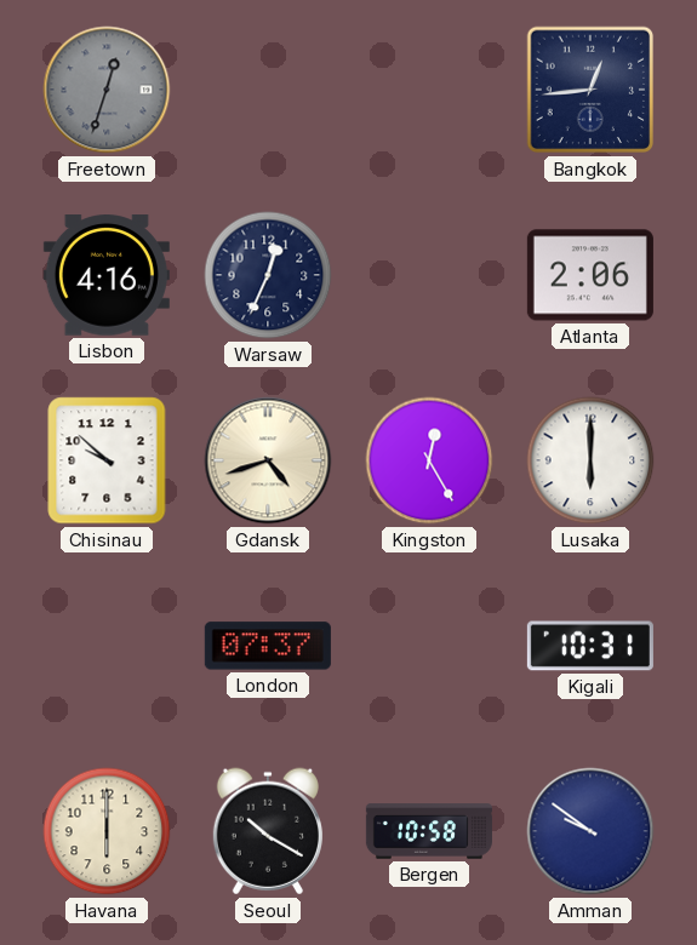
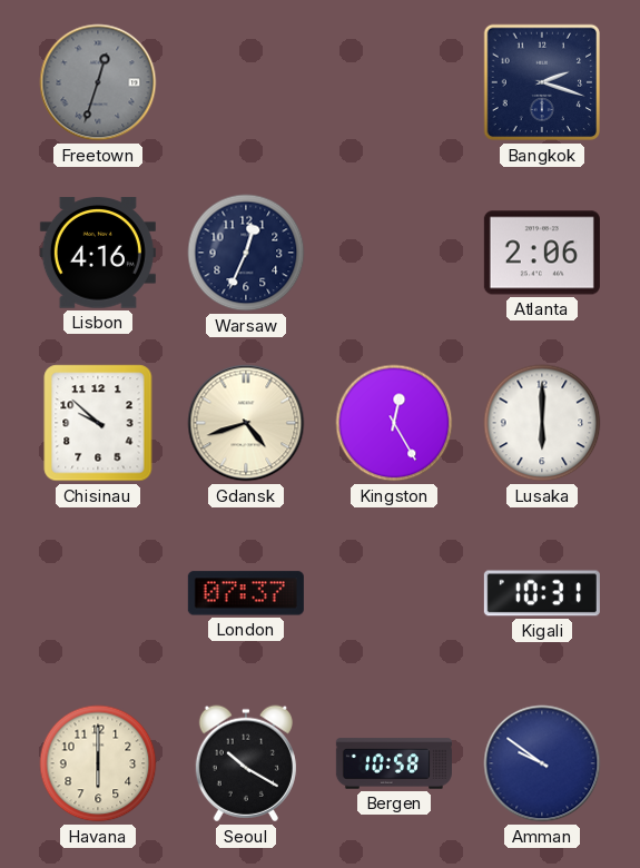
Bangkok: 12:44 -> 2:18 (542, 82)
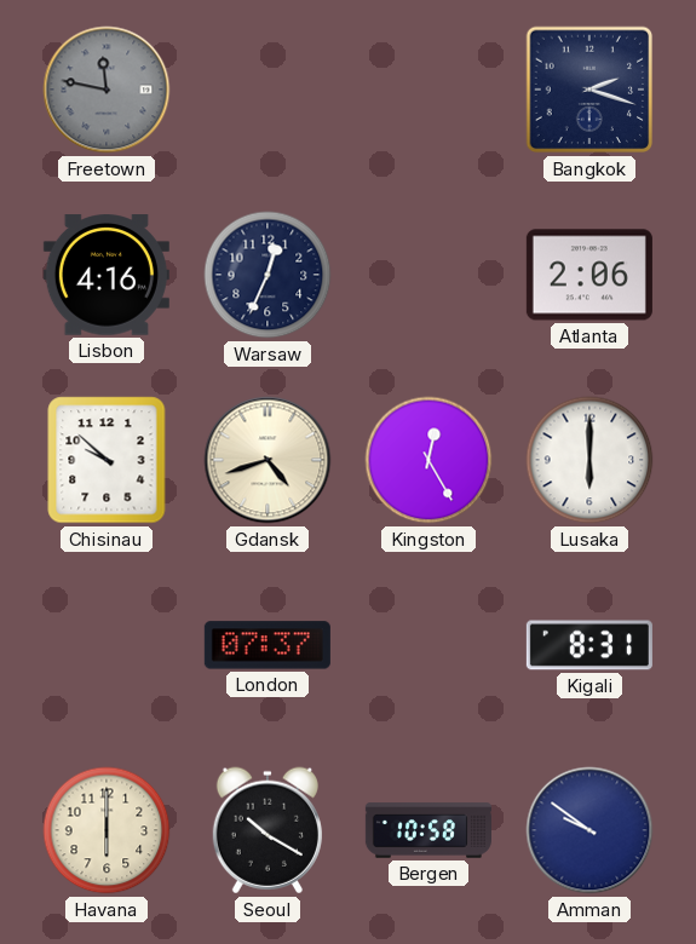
Freetown: 12:33 -> 11:47 (107, 90)
Kigali: 10:31 -> 8:31 (589, 645)
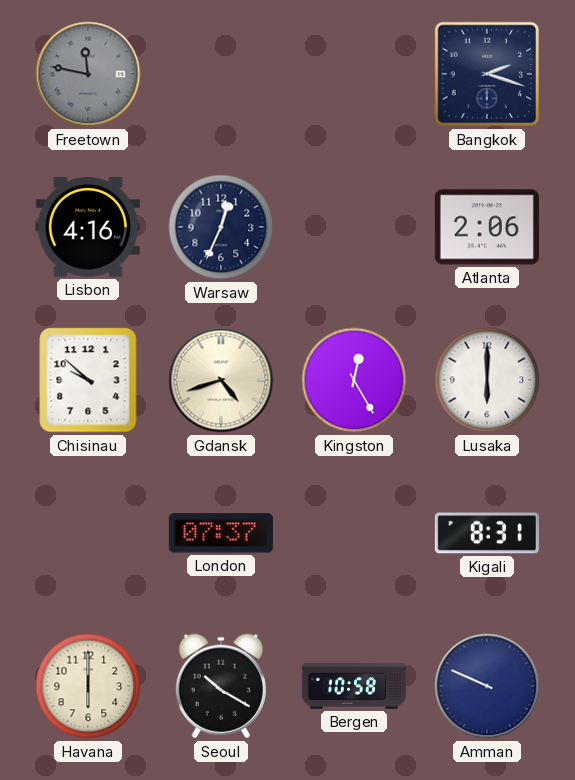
Amman: 9:51 -> 9:49 (487, 686)
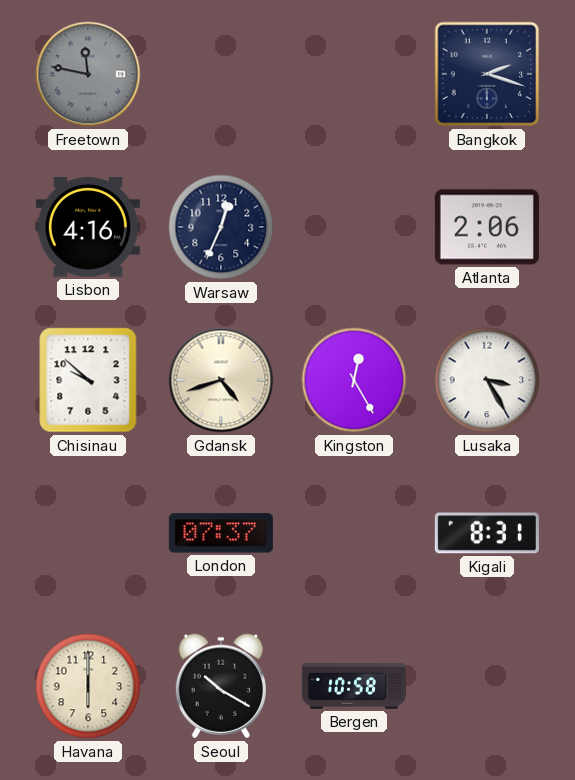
Lusaka: 6:00 -> 3:25 (487, 380)
Amman: 9:49 -> none (487, 686)
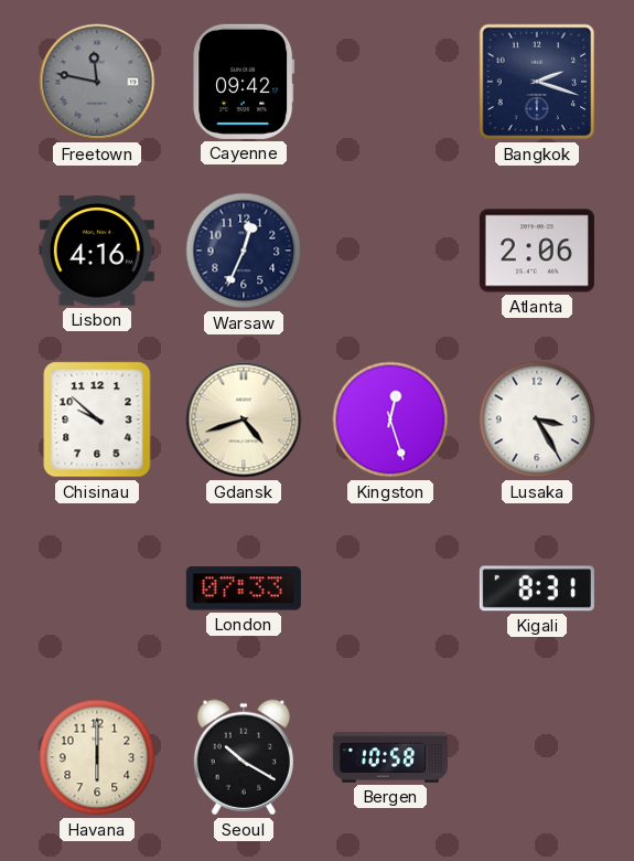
Cayenne: none -> 09:42 (244, 82)
Kingston: 12:25 -> 12:27 (390, 419)
London: 07:37 -> 07:33 (244, 588)
